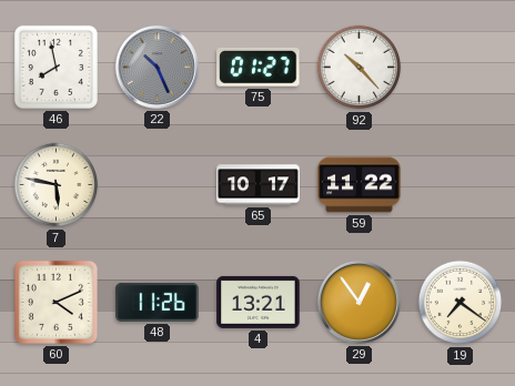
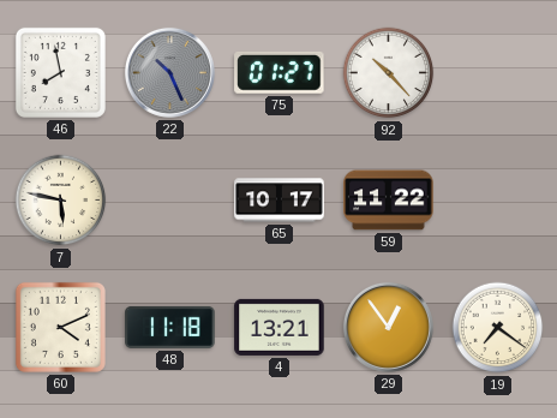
48: 11:26 -> 11:18 (170, 327)
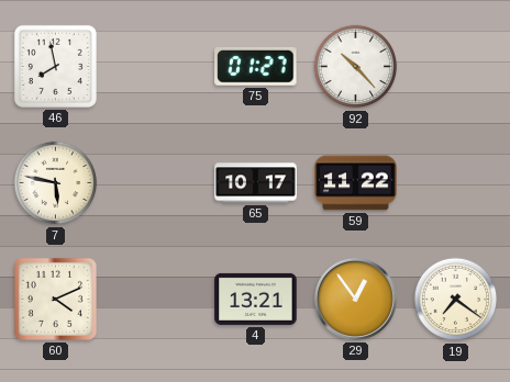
22: 10:26 -> none (169, 72)
48: 11:18 -> none (170, 327)
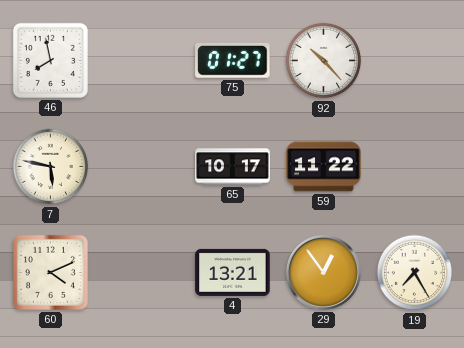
19: 7:21 -> 7:25 (415, 273)
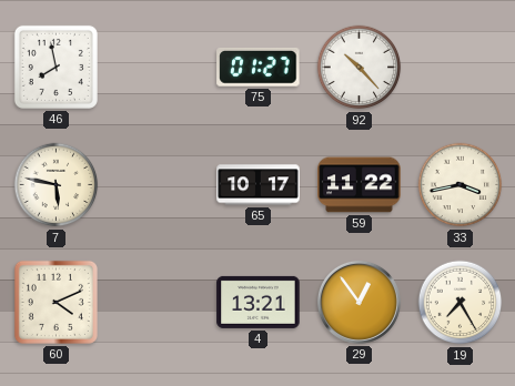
33: none -> 3:43 (461, 185)
